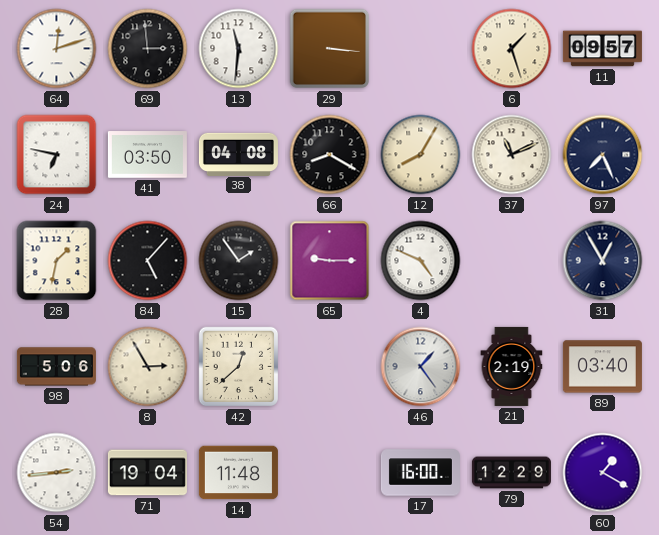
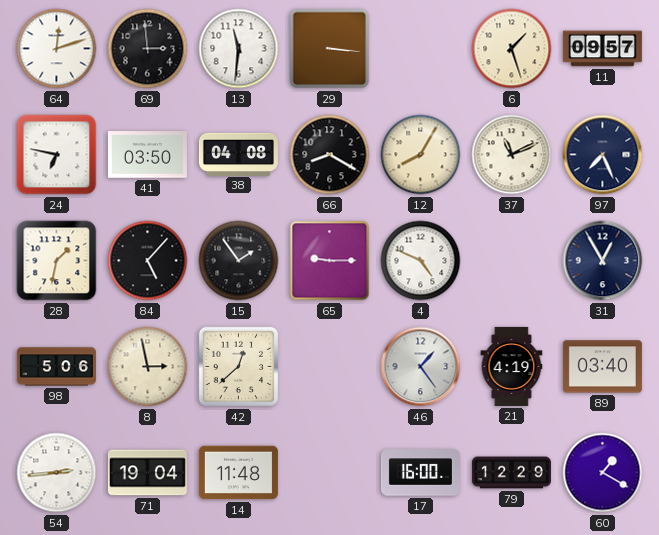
8: 2:55 -> 2:58 (148, 367)
21: 2:19 -> 4:19 (512, 366)
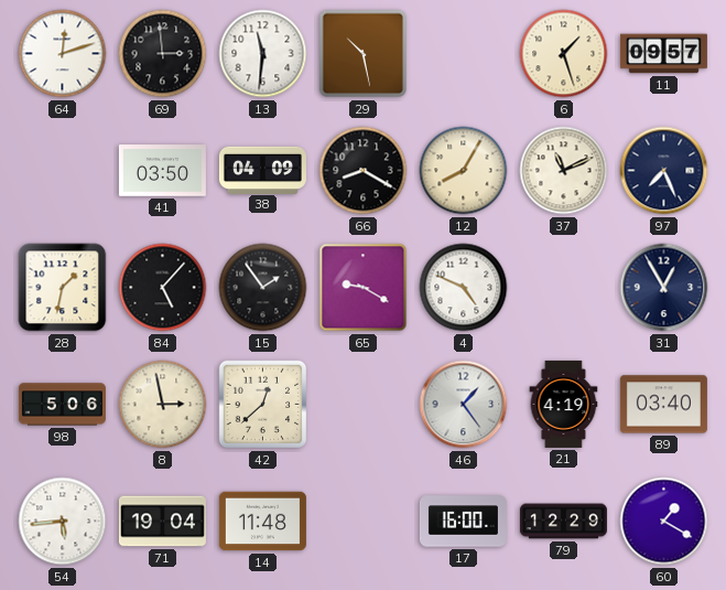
29: 3:16 -> 10:28 (364, 54)
24: 6:47 -> none (57, 155)
38: 04:08 -> 04:09 (262, 170)
65: 9:15 -> 9:20 (364, 288)
54: 2:44 -> 5:44 (63, 522)
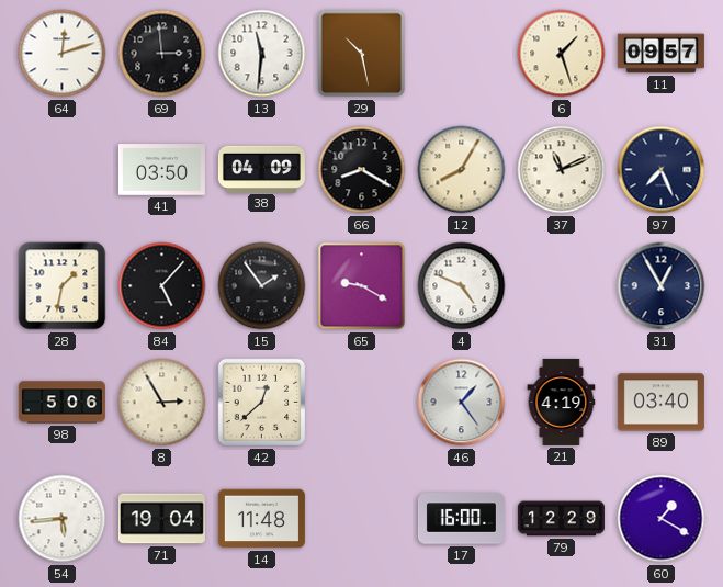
8: 2:58 -> 2:55 (162, 403)
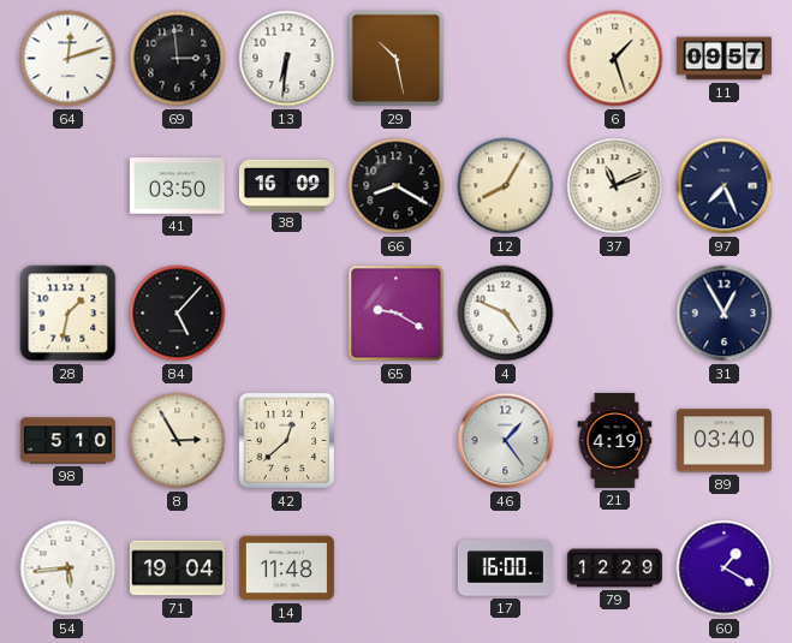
13: 11:31 -> 6:31 (287, 59)
38: 04:09 -> 16:09 (286, 185)
15: 1:54 -> none (262, 286)
98: 5:06 -> 5:10 (67, 441)
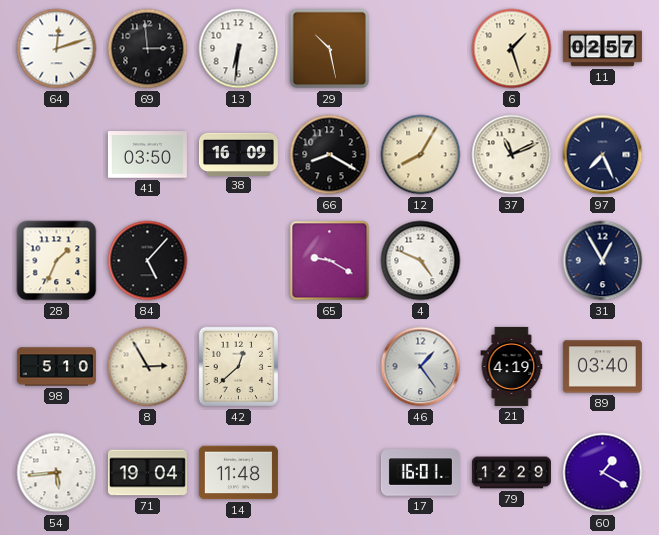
11: 09:57 -> 02:57 (602, 49)
28: 1:32 -> 1:34 (57, 261)
17: 16:00 -> 16:01 (420, 473)
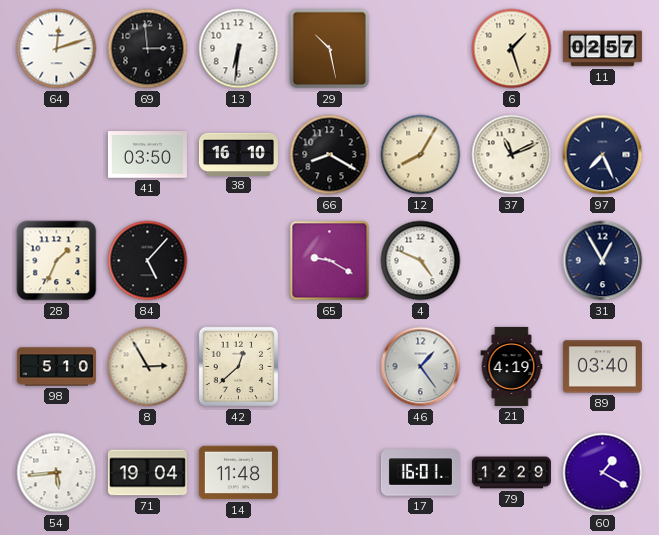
38: 16:09 -> 16:10 (238, 154)
